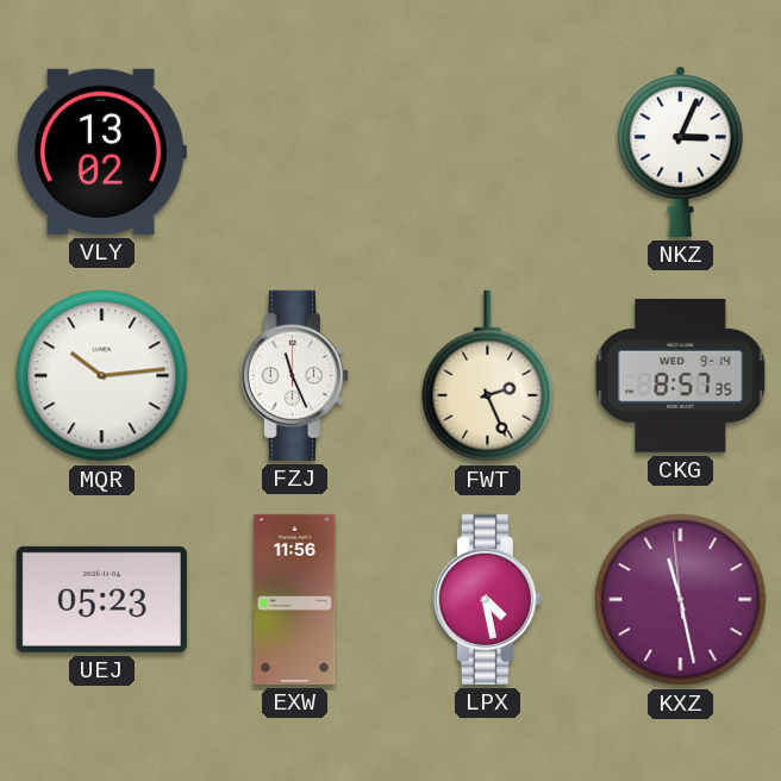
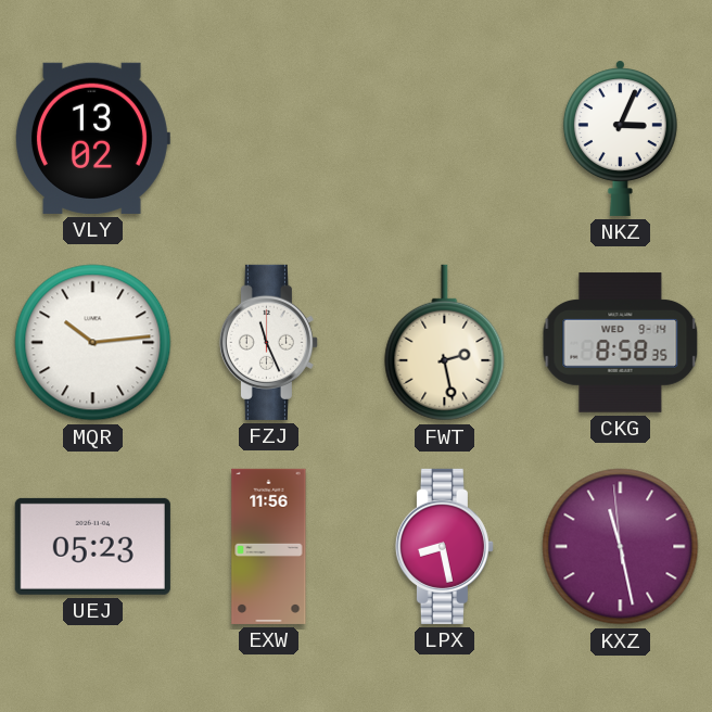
FWT: 2:26 -> 2:28 (445, 343)
CKG: 8:57 -> 8:58 (621, 343)
LPX: 4:28 -> 8:28 (444, 546)
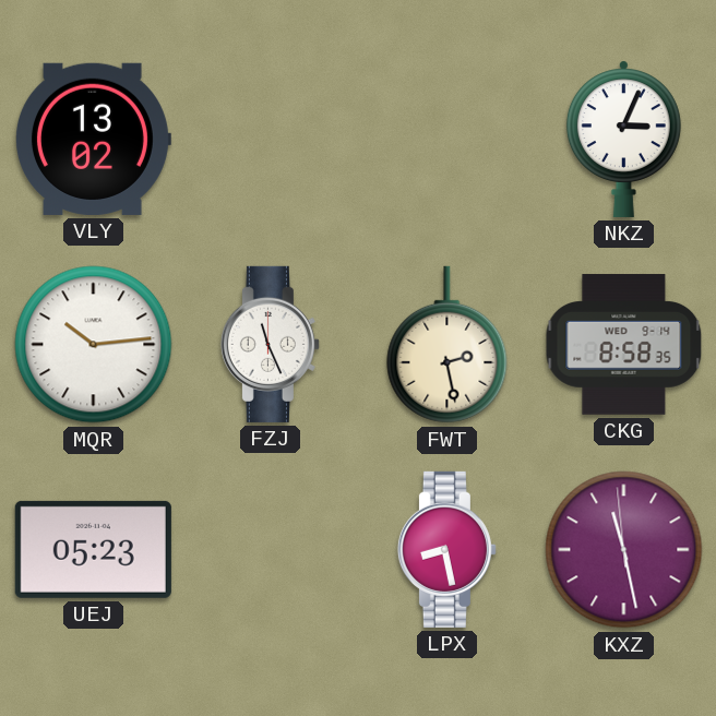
EXW: 11:56 -> none (269, 546)
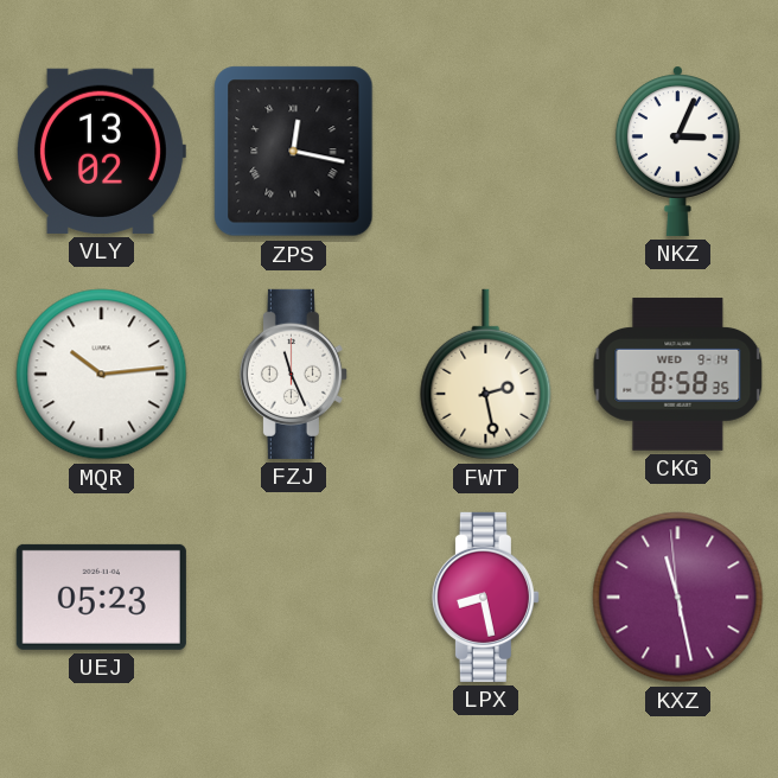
ZPS: none -> 12:17 (294, 152)
